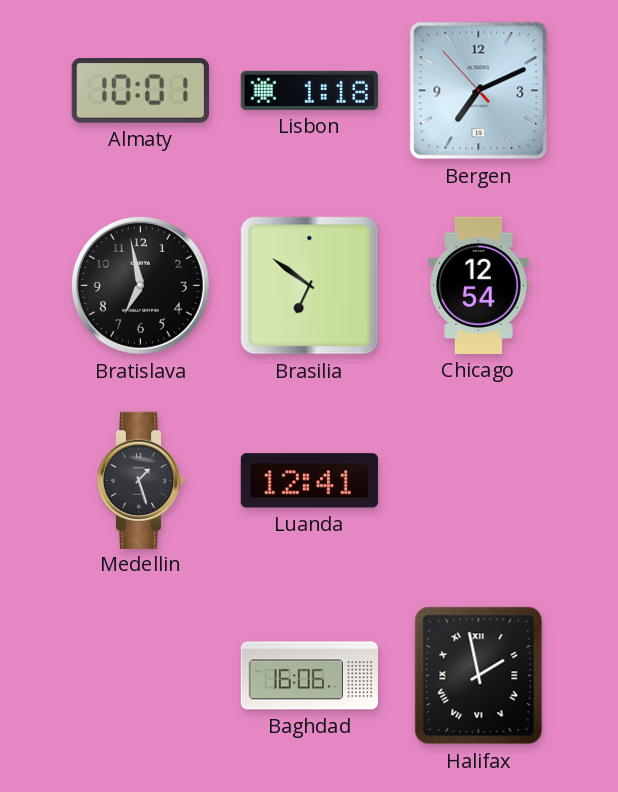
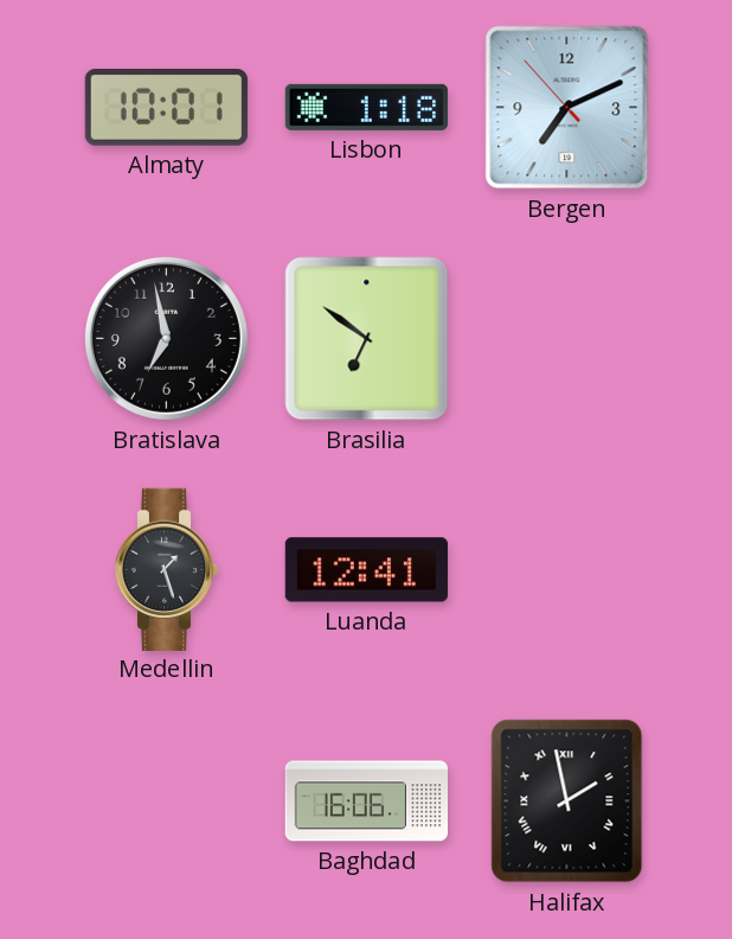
Chicago: 12:54 -> none (479, 285)
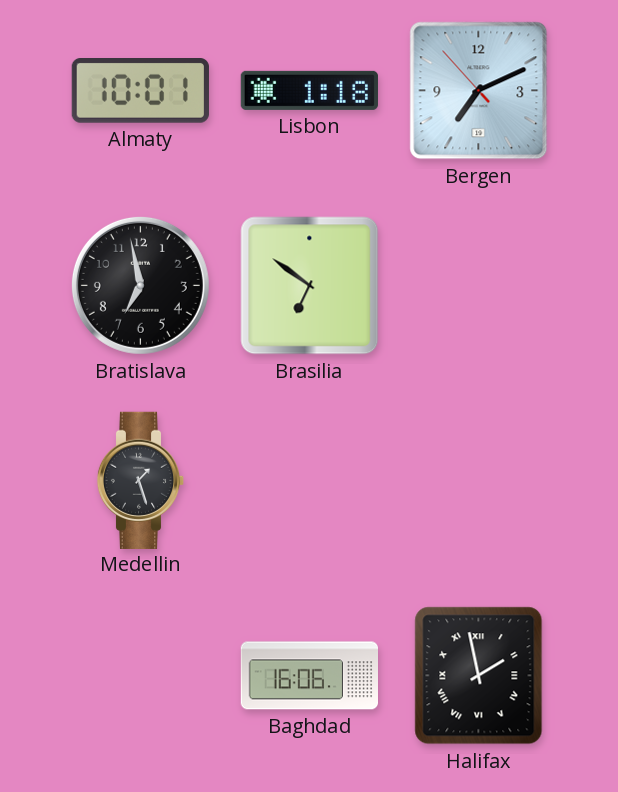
Luanda: 12:41 -> none (366, 570)
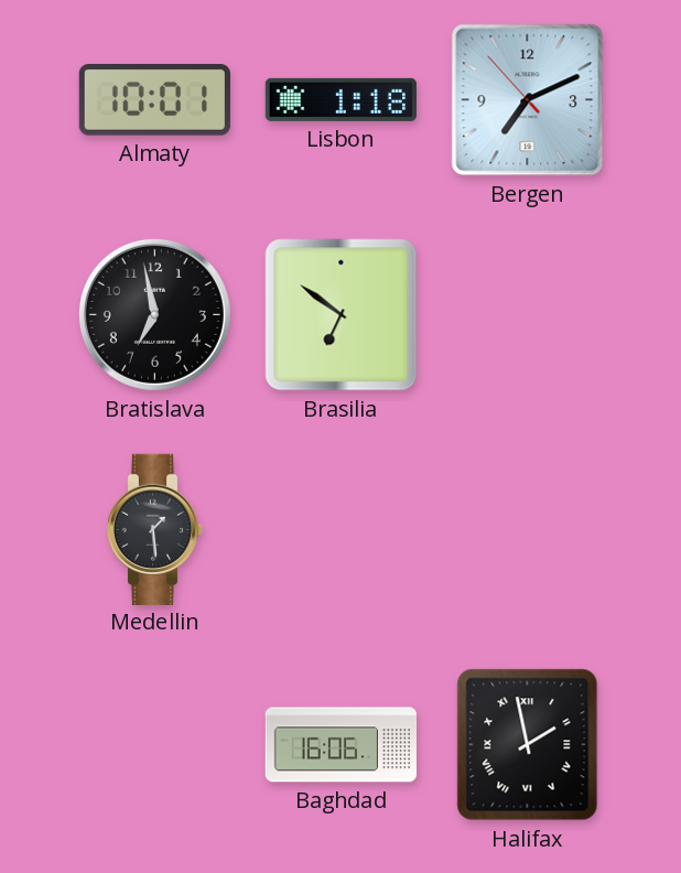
Medellin: 1:27 -> 1:29 (155, 529)
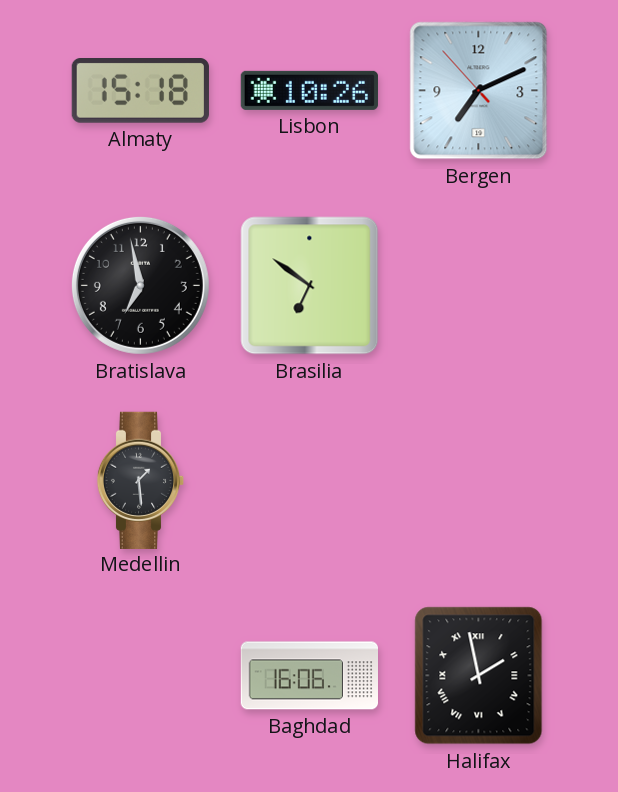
Almaty: 10:01 -> 15:18 (140, 91)
Lisbon: 1:18 -> 10:26 (309, 90)
